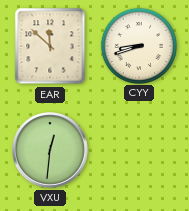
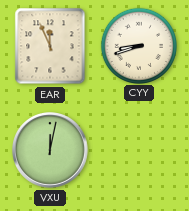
EAR: 11:52 -> 11:56 (50, 46)
VXU: 12:31 -> 12:02 (51, 151)
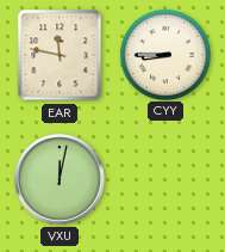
EAR: 11:56 -> 11:47 (60, 55)
CYY: 8:42 -> 8:45 (164, 54)
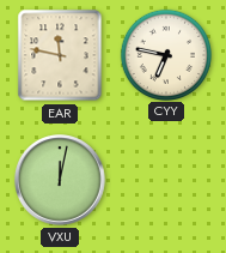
CYY: 8:45 -> 6:47 (165, 54)
